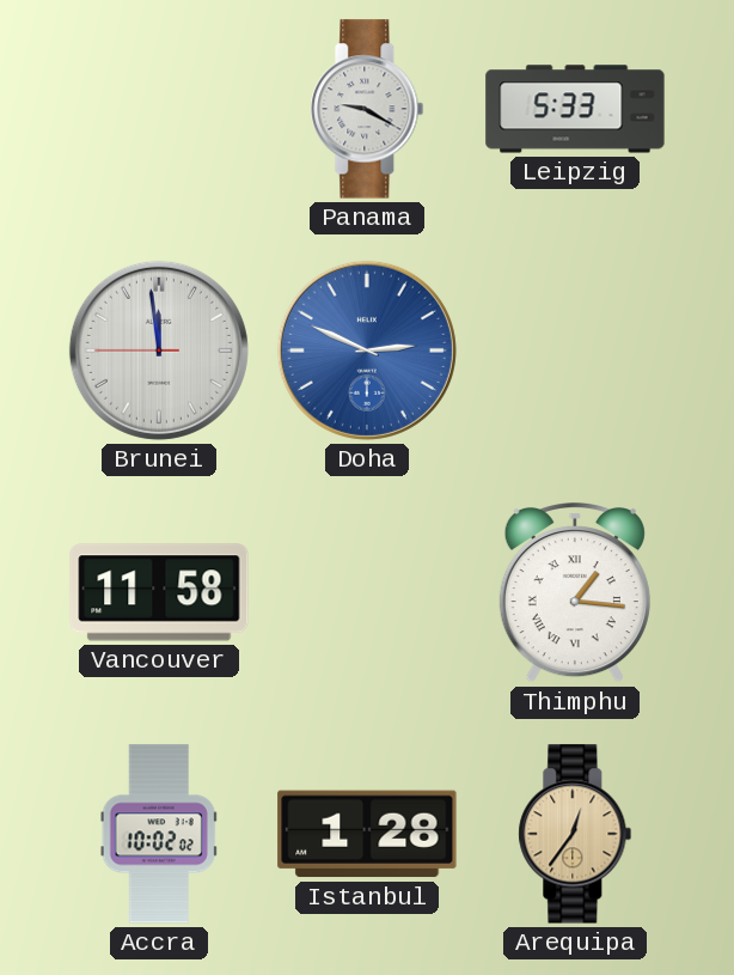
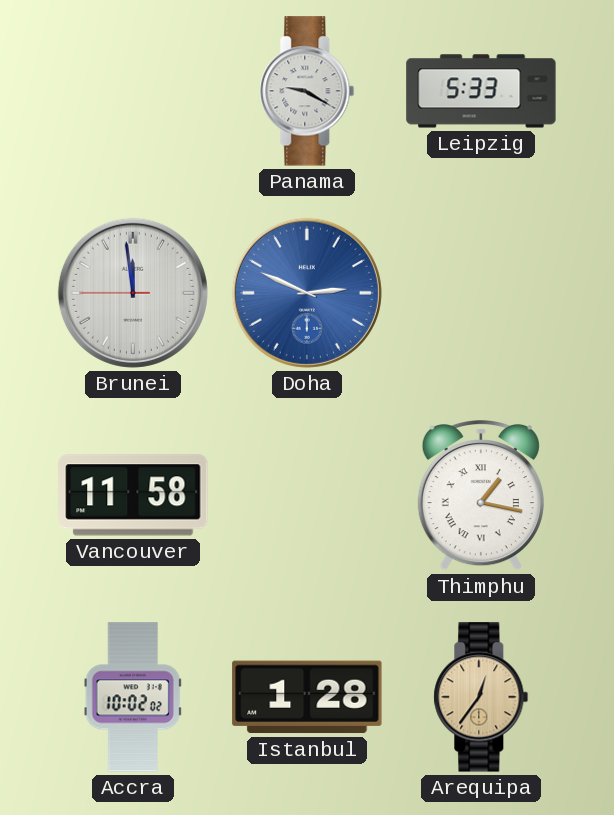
Thimphu: 1:16 -> 1:17 (481, 496)
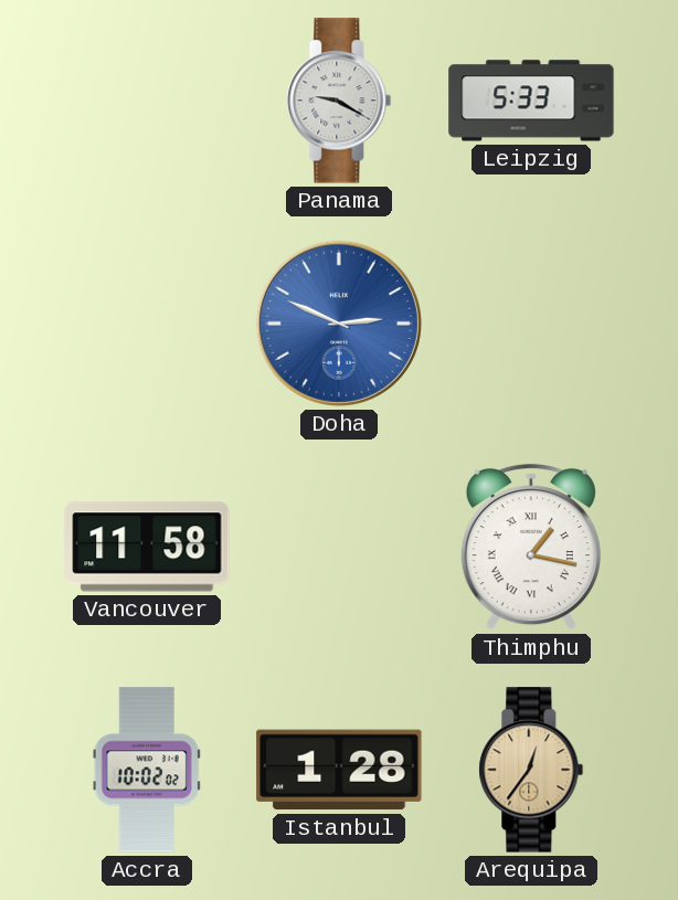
Brunei: 11:58 -> none (133, 293)
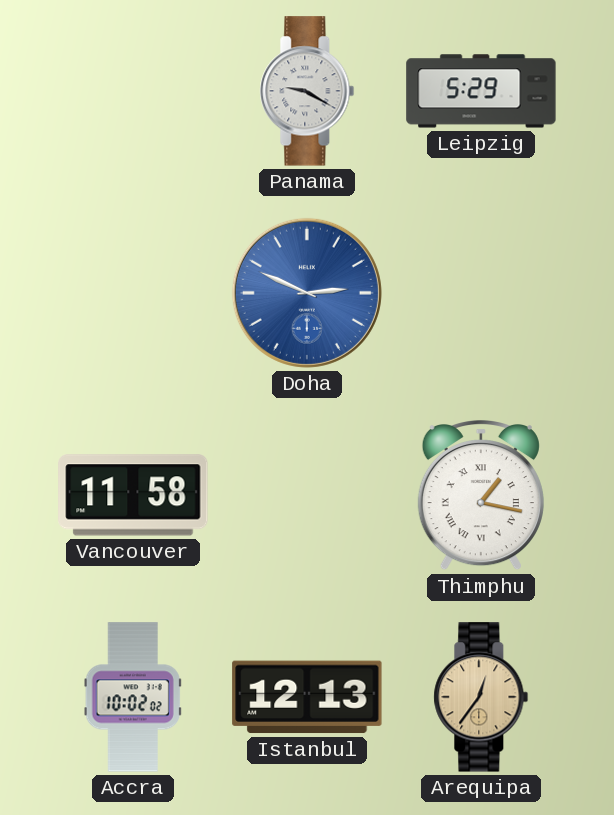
Leipzig: 5:33 -> 5:29 (481, 91)
Istanbul: 1:28 -> 12:13 (307, 697)
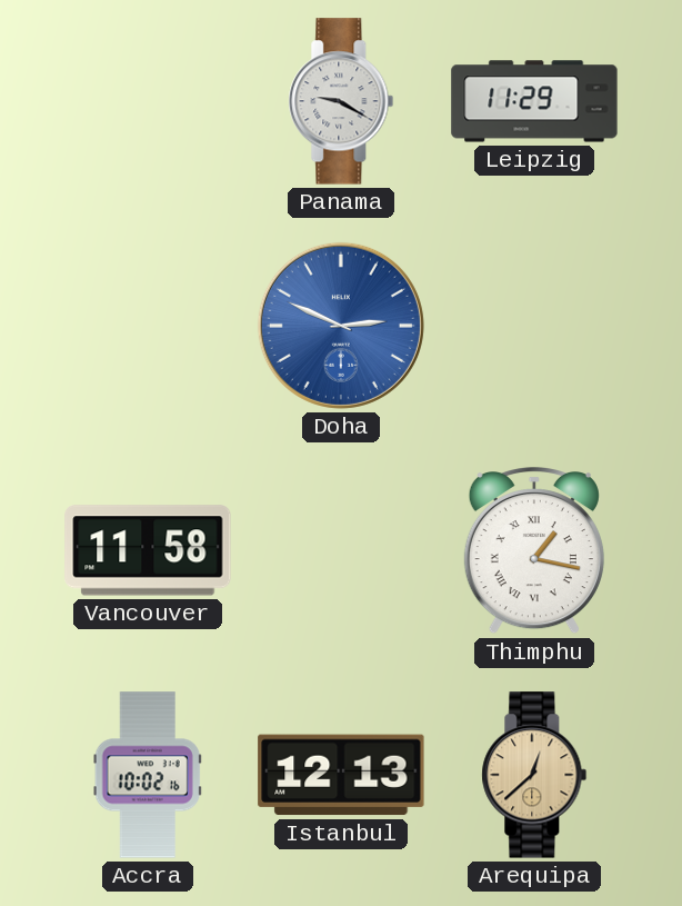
Leipzig: 5:29 -> 11:29 (534, 101)
Accra: 10:02:02 -> 10:02:16 (148, 775)
Arequipa: 12:36 -> 12:38 (534, 775)
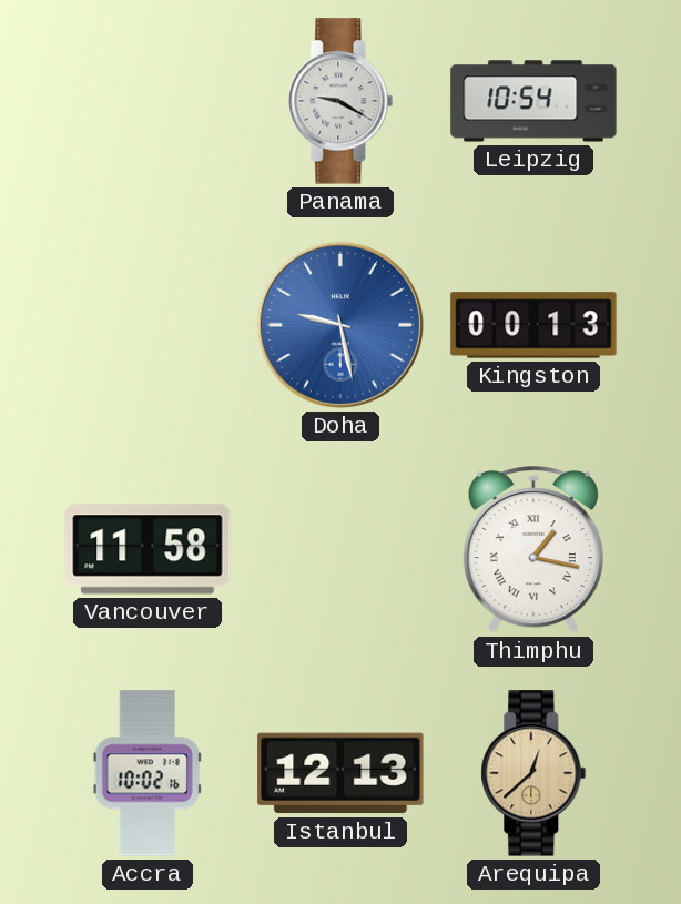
Leipzig: 11:29 -> 10:54 (533, 101)
Doha: 2:49 -> 9:28 (340, 325)
Kingston: none -> 00:13 (533, 325)
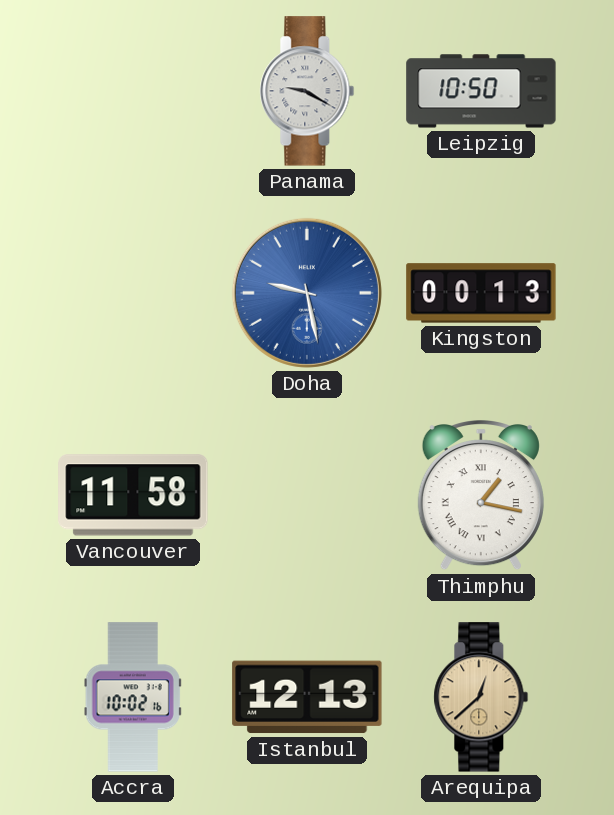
Leipzig: 10:54 -> 10:50 (481, 91)
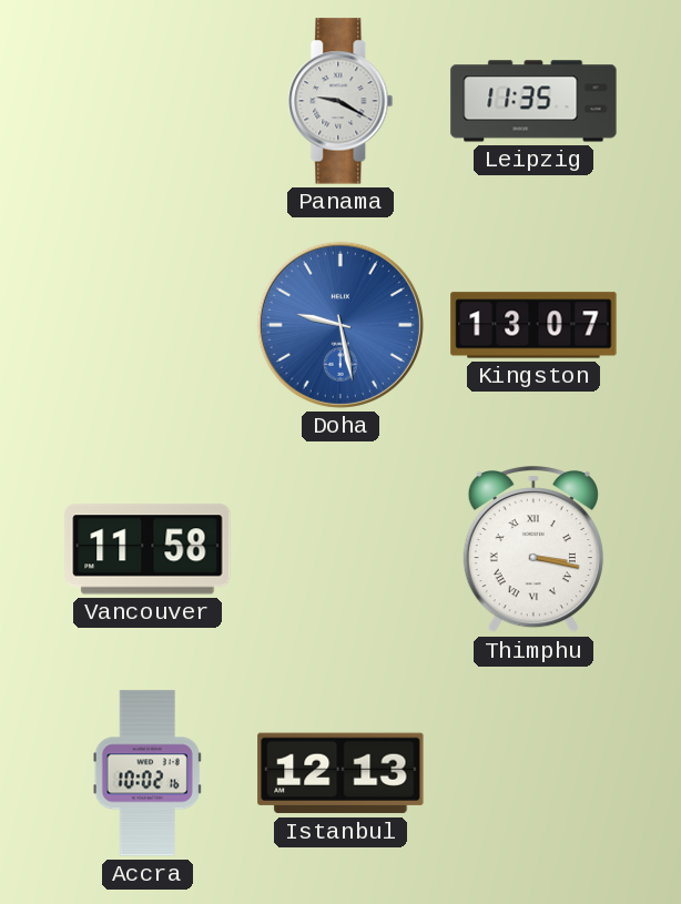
Leipzig: 10:50 -> 11:35 (533, 101)
Kingston: 00:13 -> 13:07 (533, 325)
Thimphu: 1:17 -> 3:17 (533, 550)
Arequipa: 12:38 -> none (481, 697)
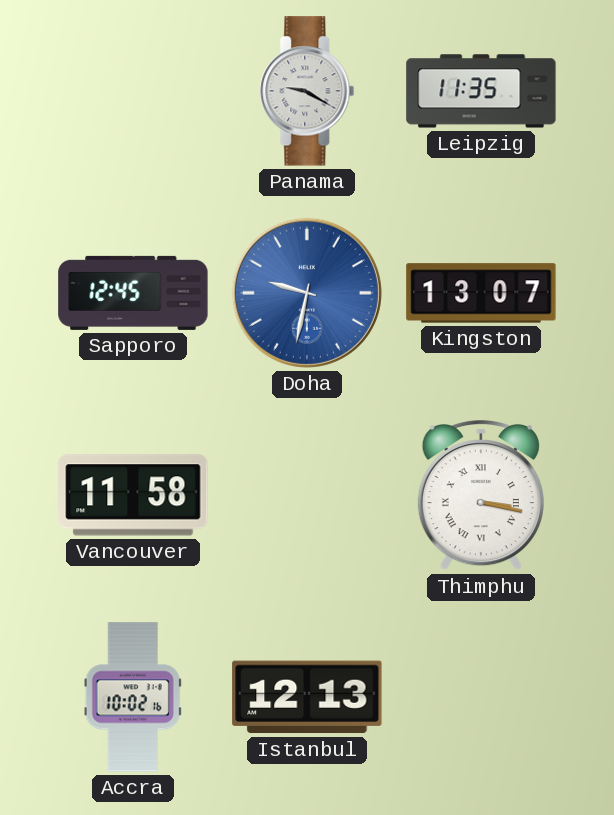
Sapporo: none -> 12:45 (133, 293)
Doha: 9:28 -> 9:32 (307, 293)
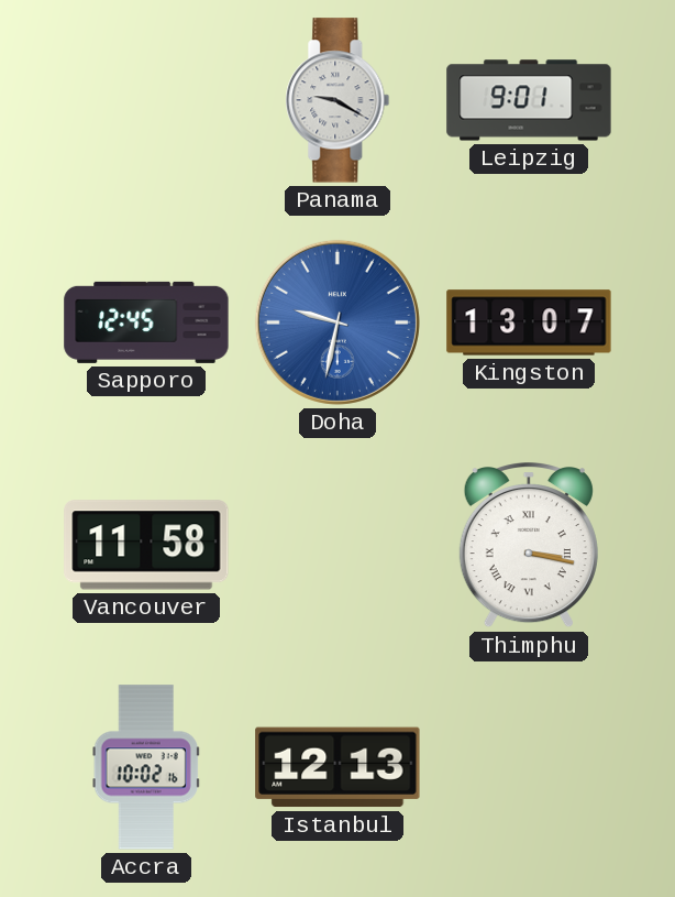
Leipzig: 11:35 -> 9:01 (529, 100)
